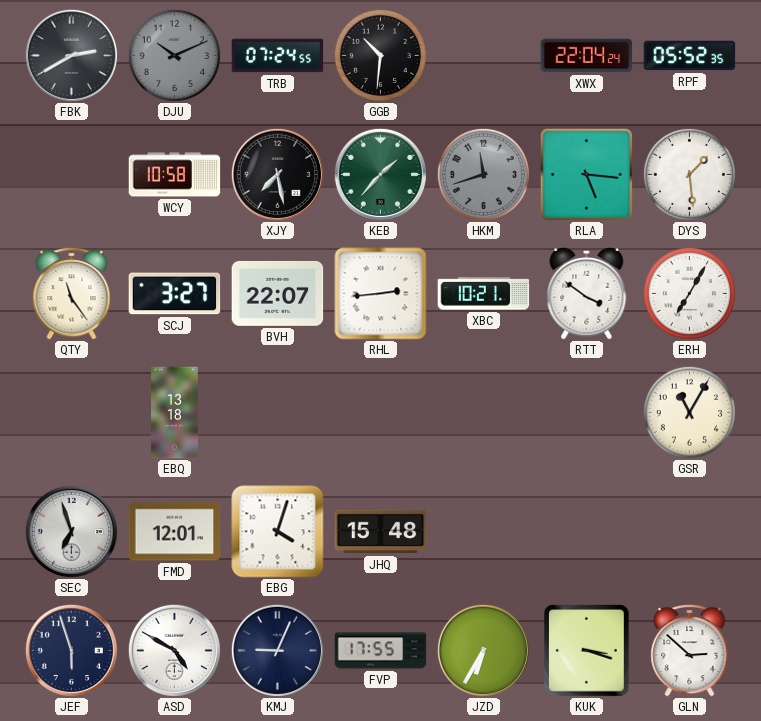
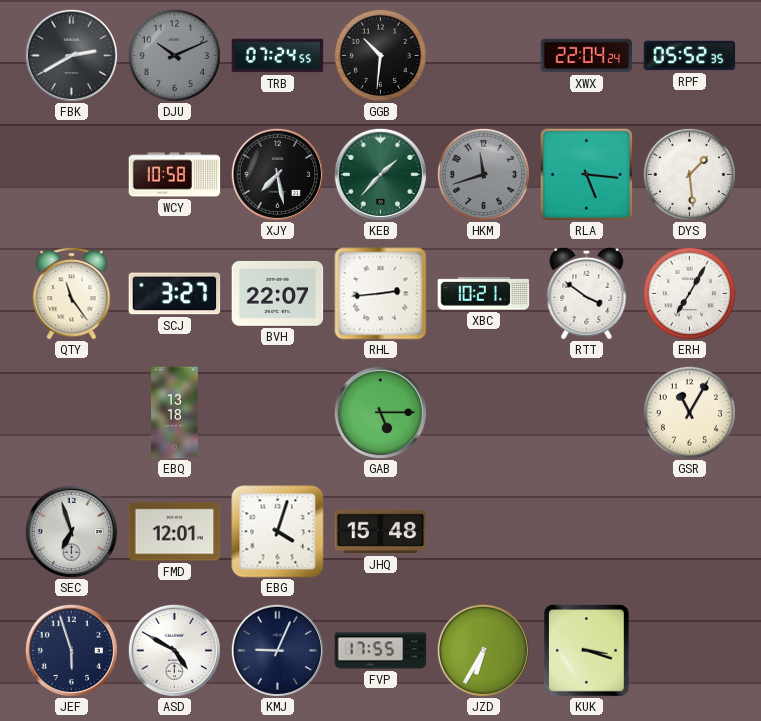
GAB: none -> 5:15 (380, 412)
GLN: 2:52 -> none (690, 650)
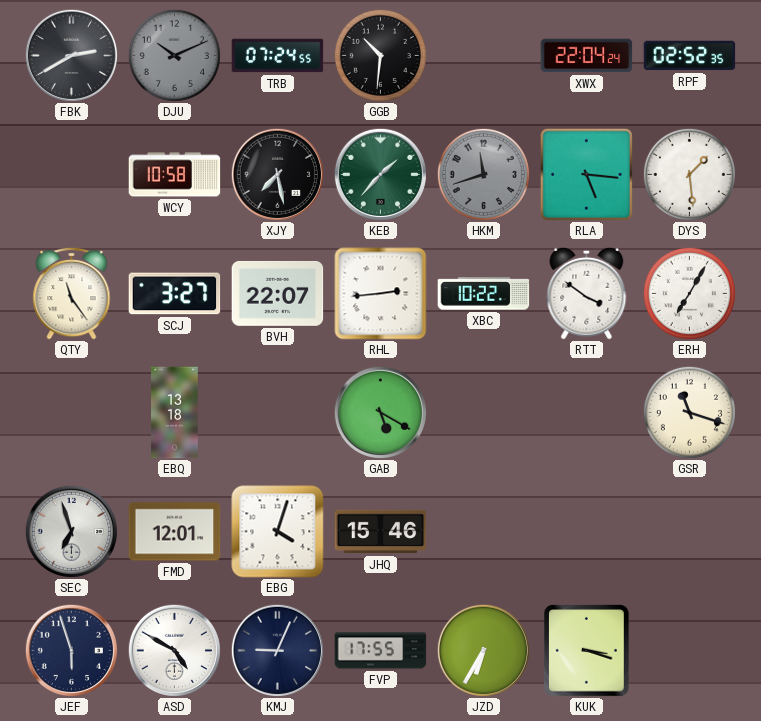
RPF: 05:52 -> 02:52 (690, 56)
XBC: 10:21 -> 10:22 (484, 294)
GAB: 5:15 -> 5:20 (380, 412)
GSR: 11:05 -> 11:18 (689, 412)
JHQ: 15:48 -> 15:46 (381, 532)
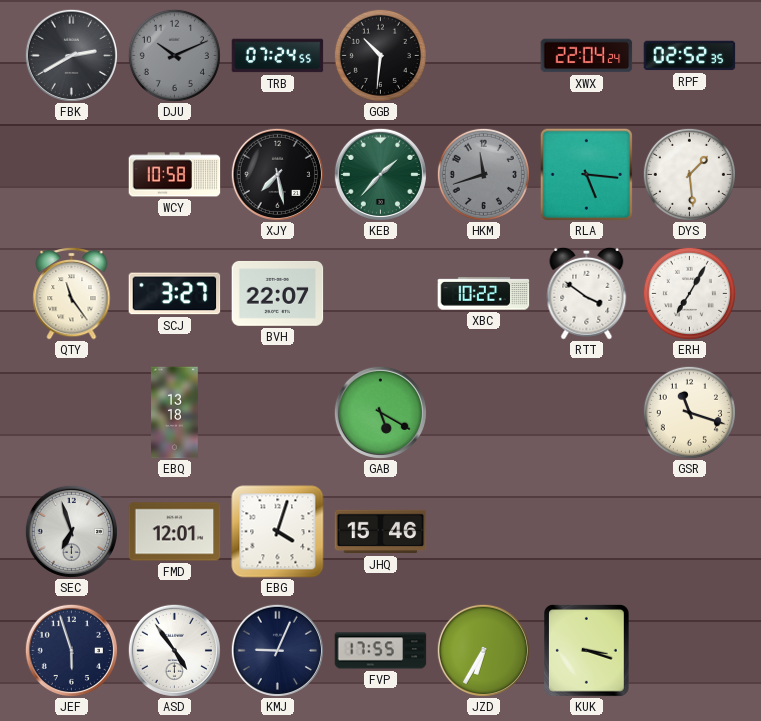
RHL: 2:44 -> none (381, 294)
ASD: 4:50 -> 4:54 (174, 650)
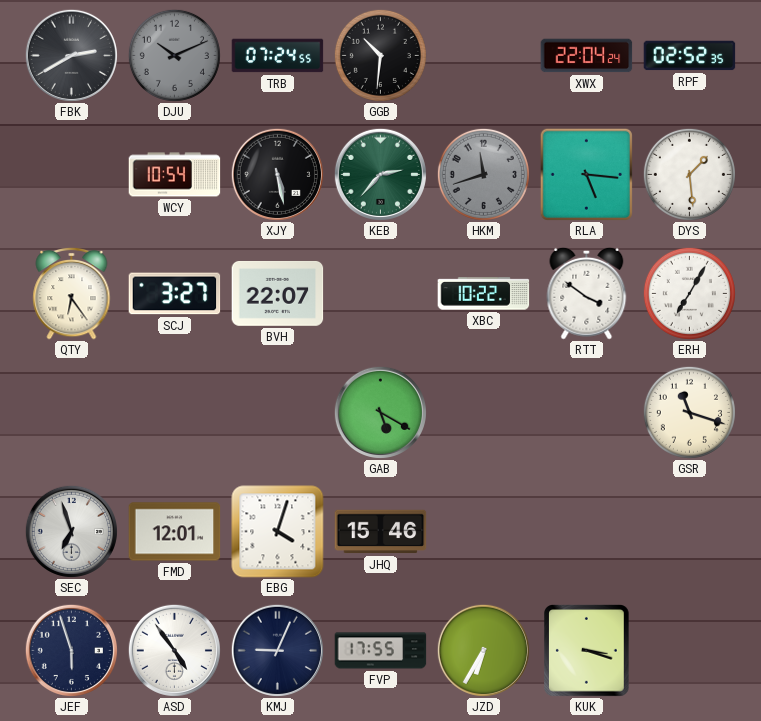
WCY: 10:58 -> 10:54 (175, 175)
XJY: 7:28 -> 5:28 (277, 174)
KEB: 1:37 -> 2:37 (380, 174)
QTY: 11:24 -> 6:24 (72, 293)
EBQ: 13:18 -> none (175, 413)
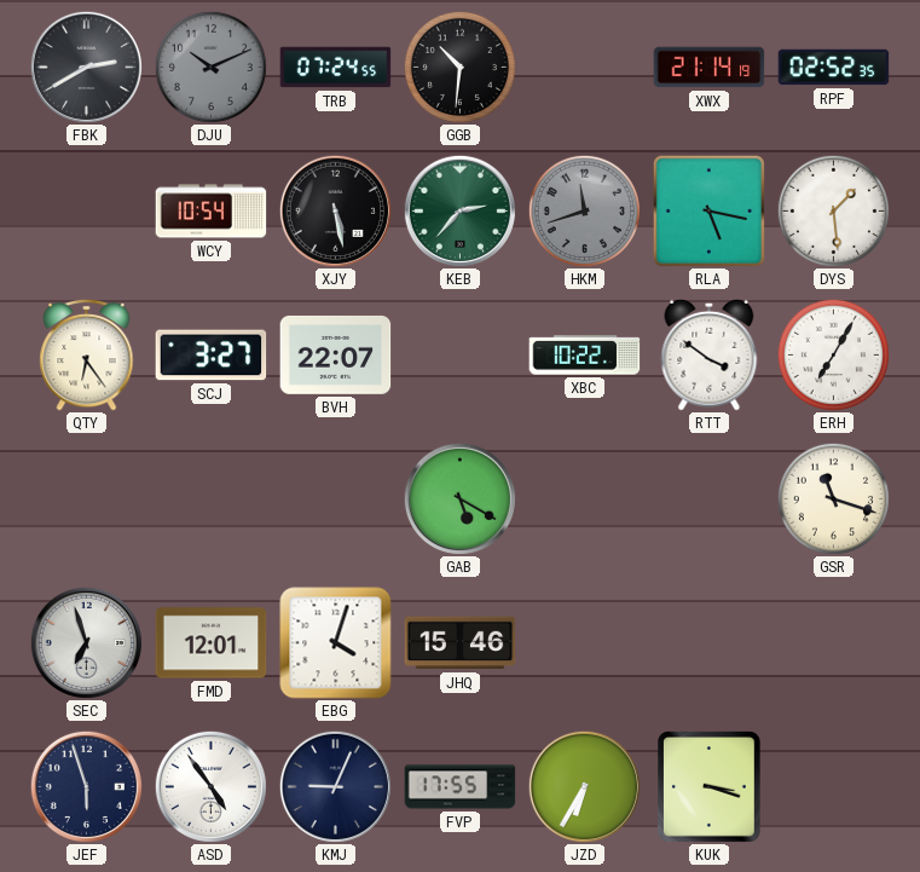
XWX: 22:04 -> 21:14 (710, 68)
RLA: 5:16 -> 5:17 (708, 210)
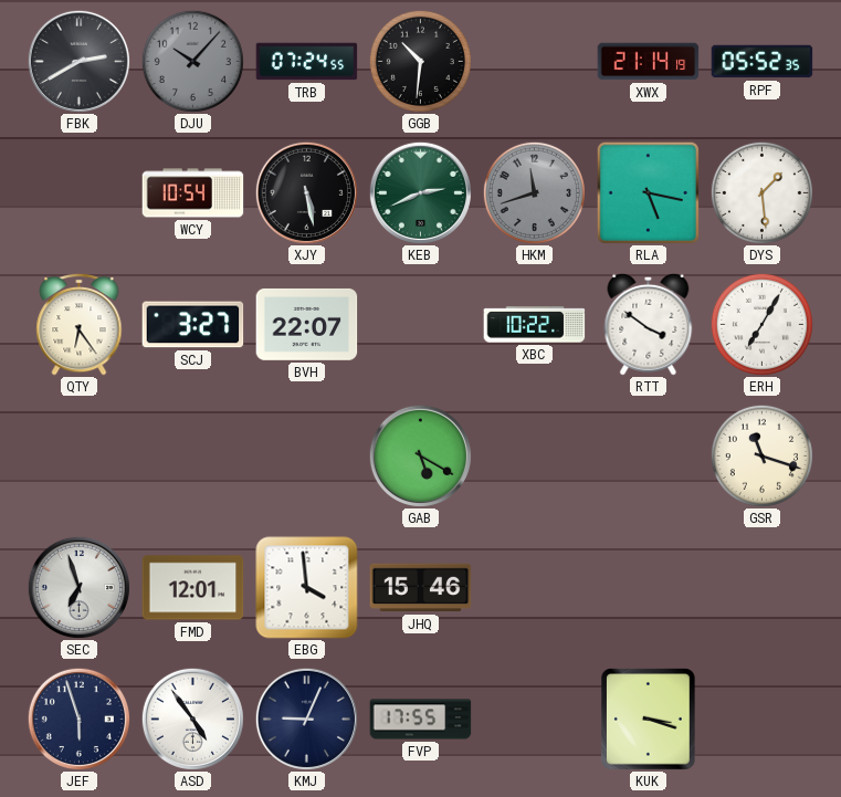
DJU: 10:11 -> 10:07 (192, 61)
RPF: 02:52 -> 05:52 (763, 62)
KEB: 2:37 -> 2:41 (420, 192)
EBG: 4:03 -> 3:59 (307, 588)
JZD: 6:35 -> none (584, 786)
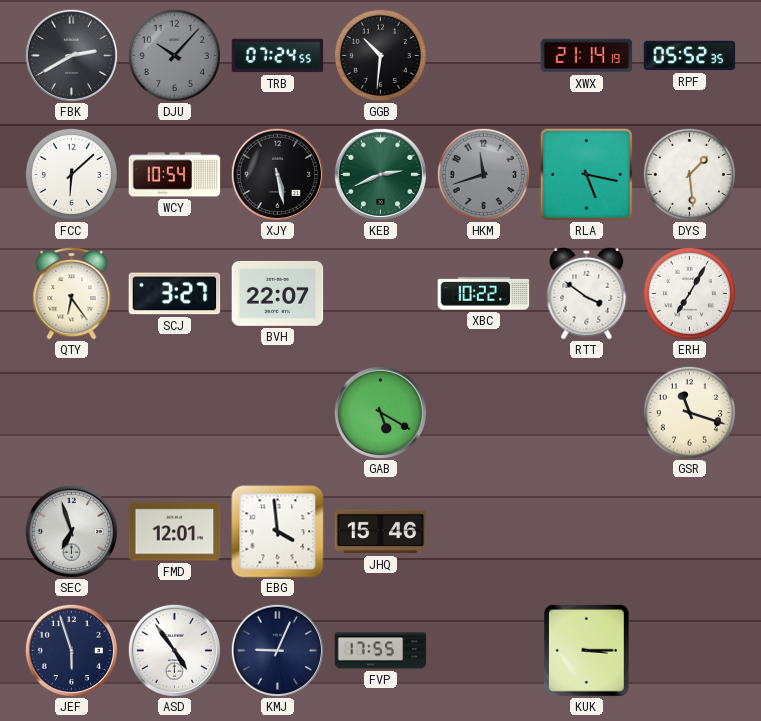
FCC: none -> 6:08 (71, 174)
KUK: 3:18 -> 3:15 (587, 651)
